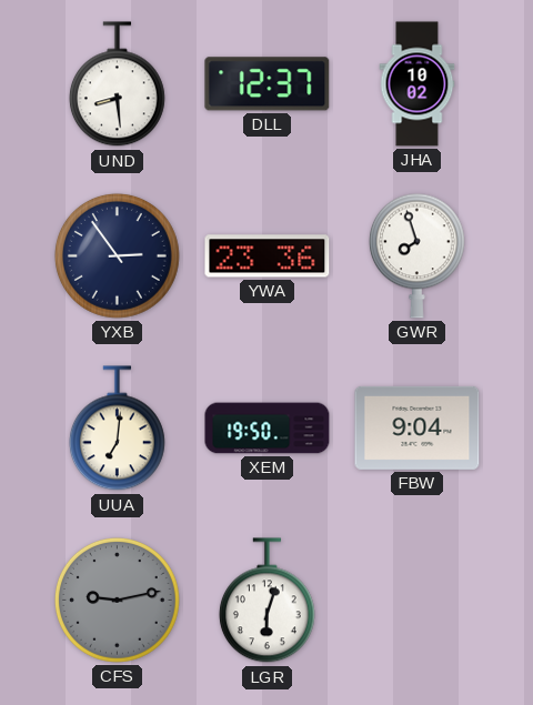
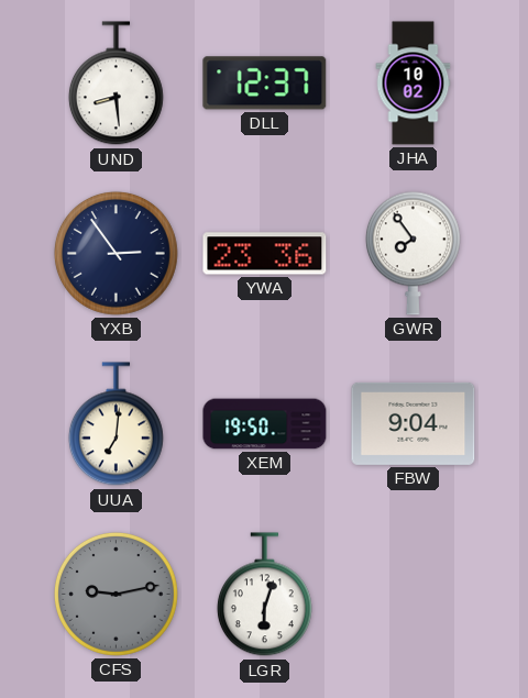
GWR: 7:57 -> 7:54 (413, 253)
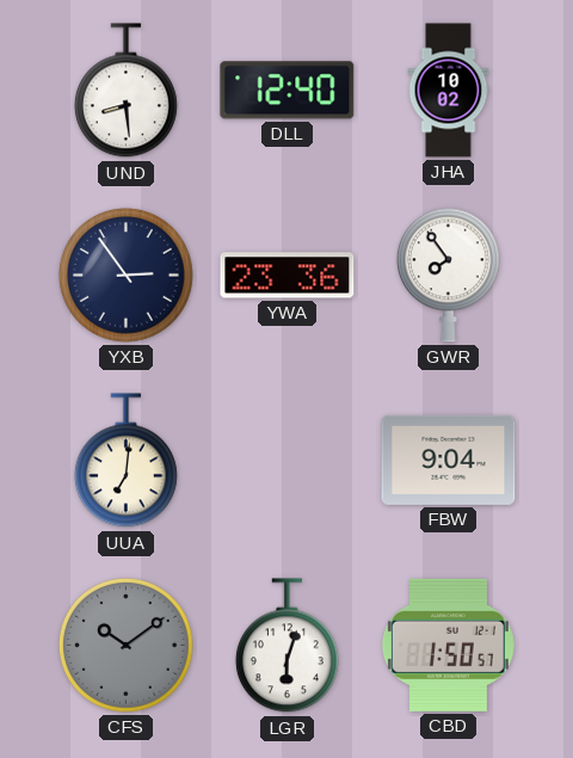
DLL: 12:37 -> 12:40 (288, 91)
XEM: 19:50 -> none (265, 424)
CFS: 9:13 -> 10:09 (125, 645)
CBD: none -> 1:50 (448, 645)
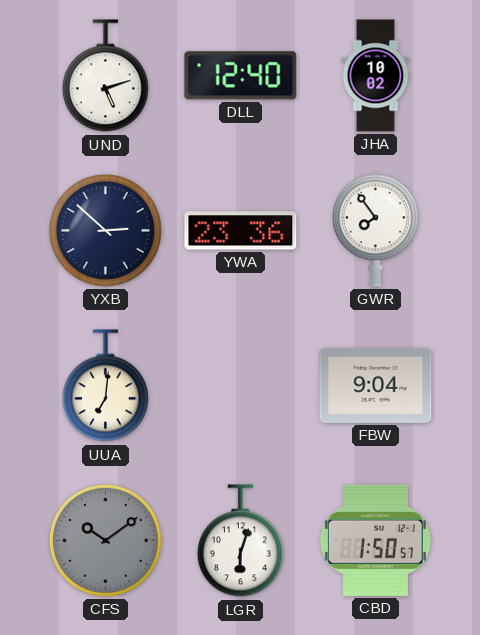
UND: 8:29 -> 5:12 (105, 76)
YXB: 2:54 -> 2:52 (105, 230)
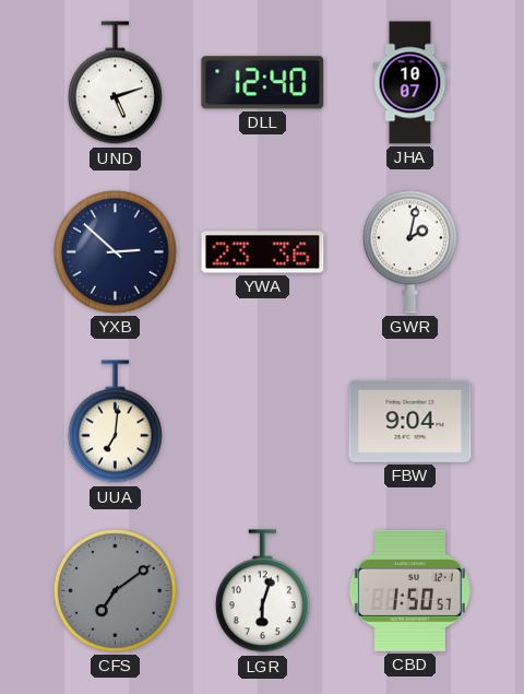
JHA: 10:02 -> 10:07 (410, 83)
GWR: 7:54 -> 2:02 (409, 251)
CFS: 10:09 -> 7:09 (115, 590)
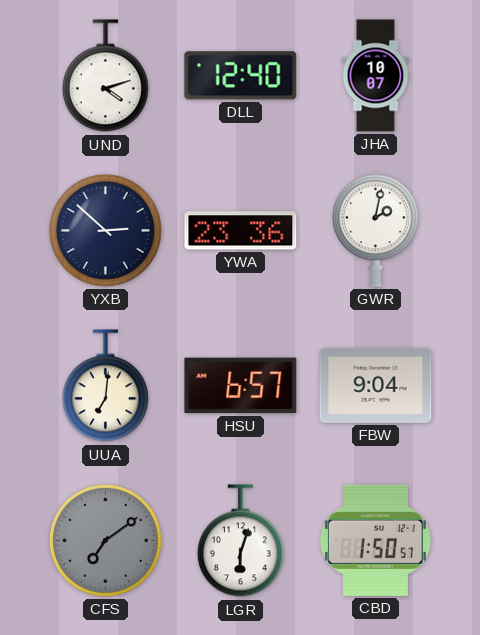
UND: 5:12 -> 4:12 (105, 76)
HSU: none -> 6:57 (241, 386)
